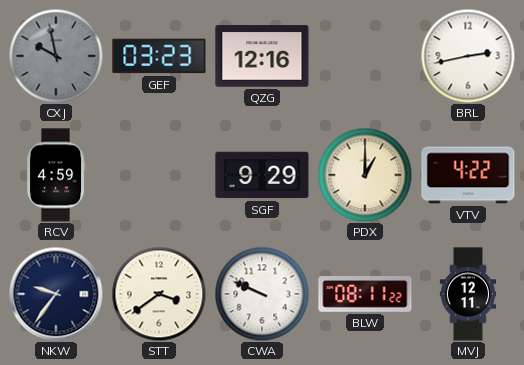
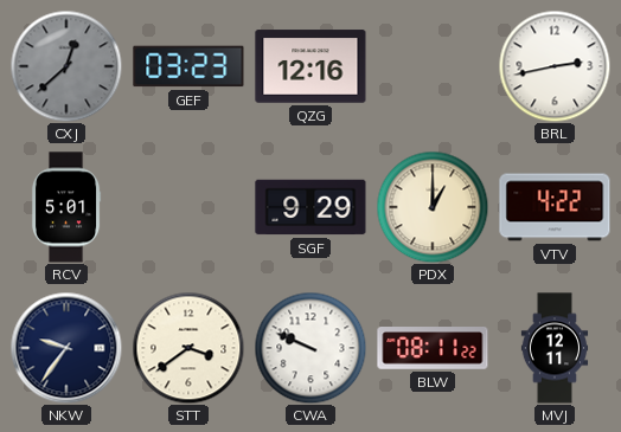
CXJ: 9:58 -> 12:38 (66, 66)
RCV: 4:59 -> 5:01 (66, 207)
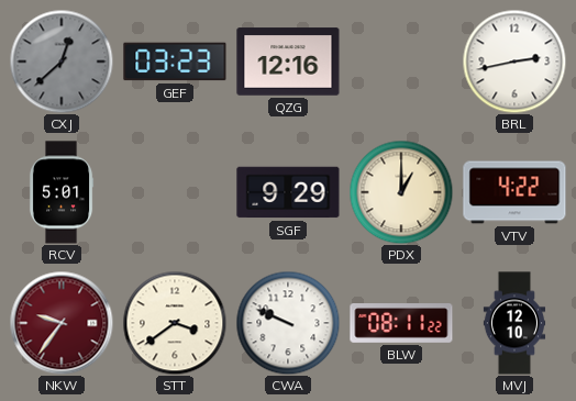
NKW dial: navy -> burgundy (62, 323)
MVJ: 12:11 -> 12:10 (514, 323)
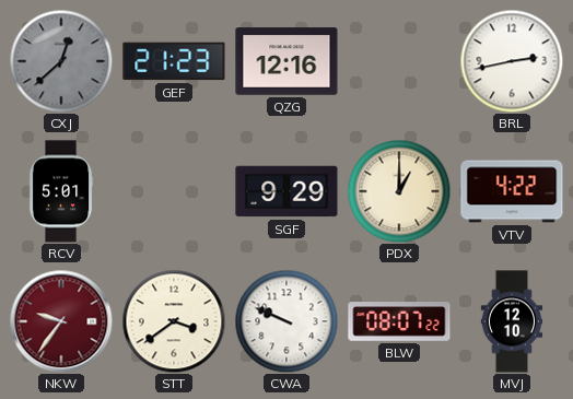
GEF: 03:23 -> 21:23 (174, 61)
BLW: 08:11 -> 08:07 (399, 321)
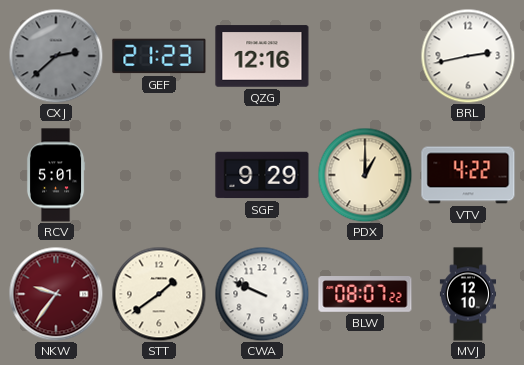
CXJ: 12:38 -> 2:38 (56, 56)
STT: 3:39 -> 1:39 (159, 294)
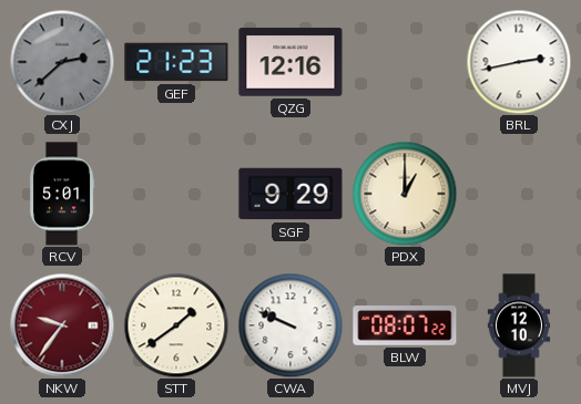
VTV: 4:22 -> none (468, 175)
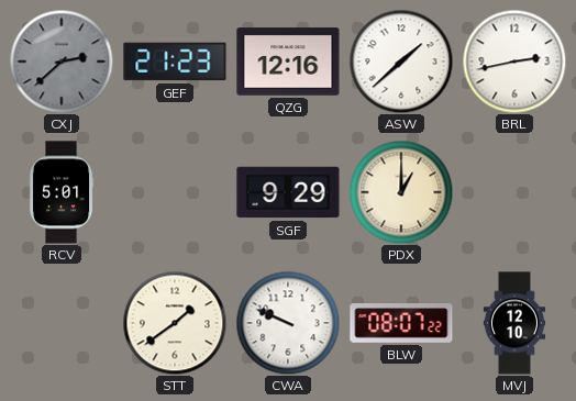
ASW: none -> 1:38 (401, 62)
NKW: 9:36 -> none (62, 325)
